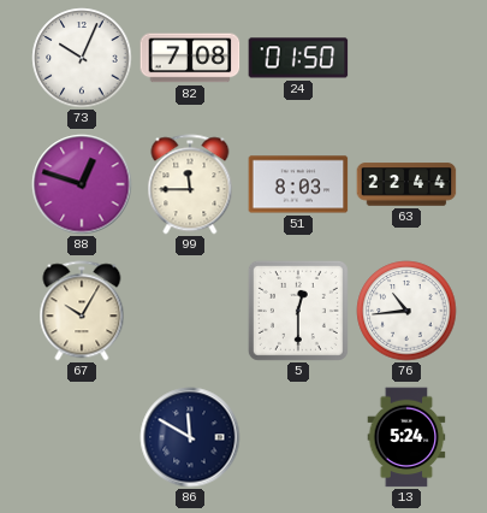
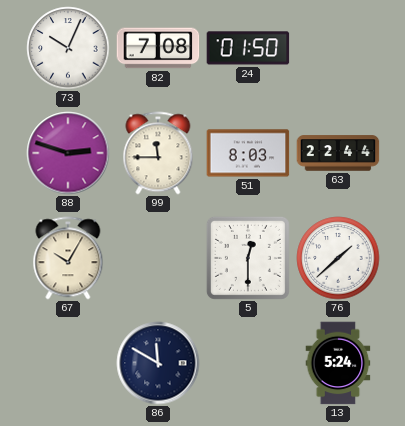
88: 12:48 -> 2:48 (68, 153)
76: 10:44 -> 1:38 (338, 258)
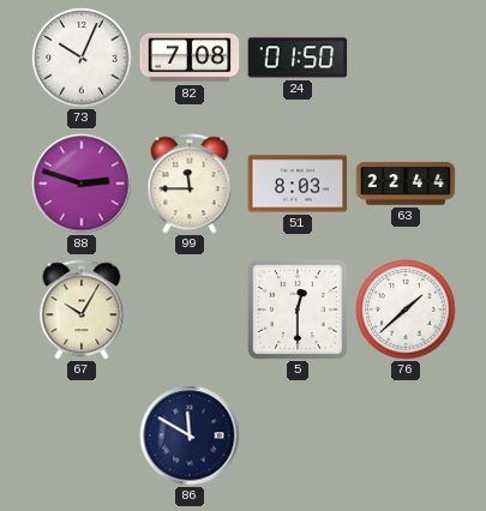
13: 5:24 -> none (338, 363)
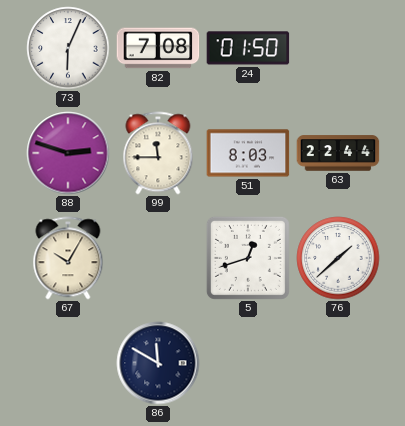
73: 10:04 -> 6:04 (68, 48)
5: 12:30 -> 12:42 (248, 258)
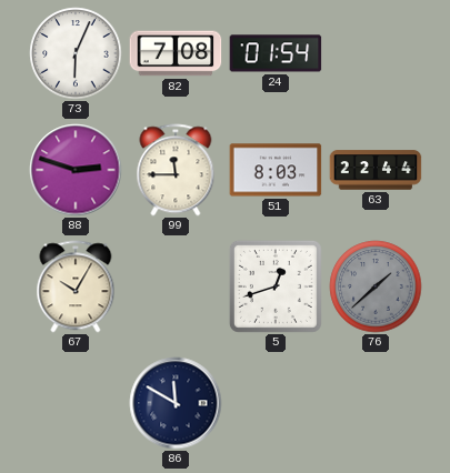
24: 01:50 -> 01:54 (276, 53)
76 dial: white -> grey (376, 286)
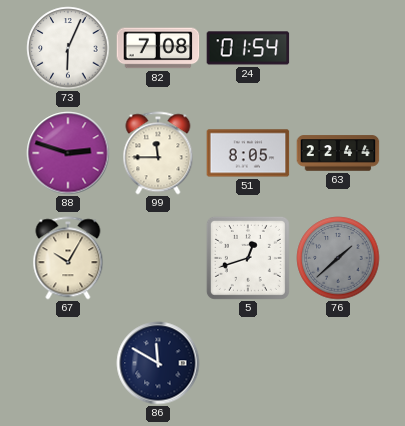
51: 8:03 -> 8:05 (248, 153)
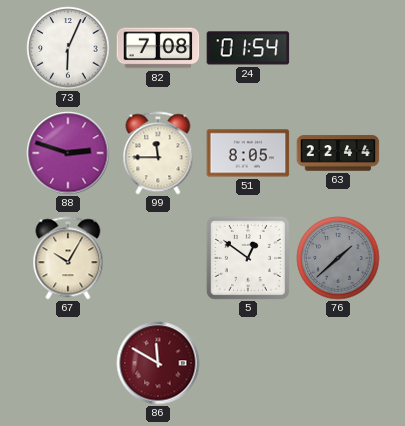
5: 12:42 -> 12:51 (248, 258)
86 dial: navy -> burgundy (158, 363)
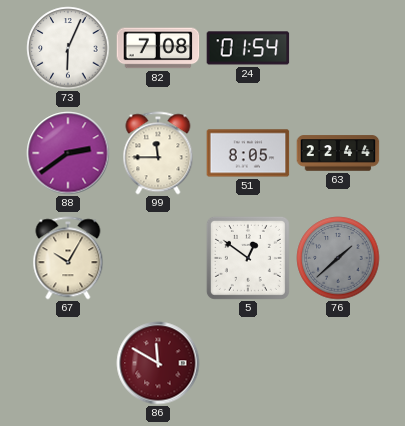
88: 2:48 -> 2:39 (68, 153)
